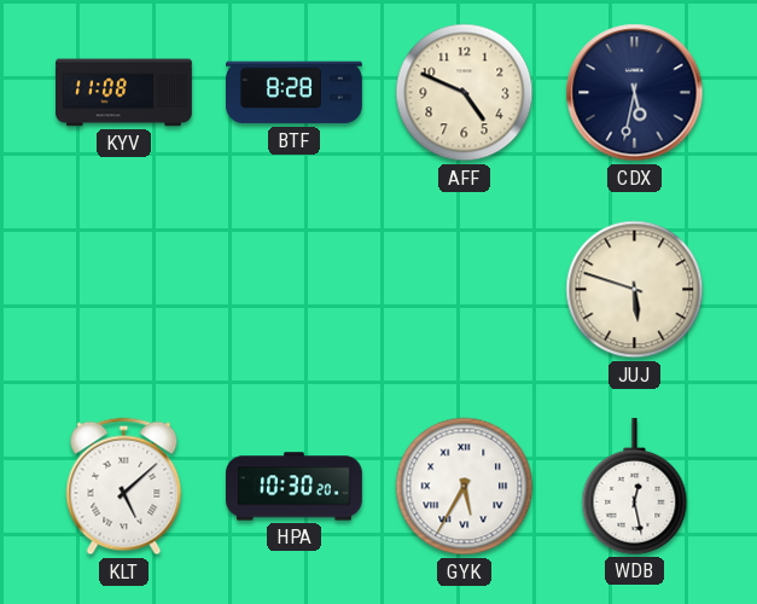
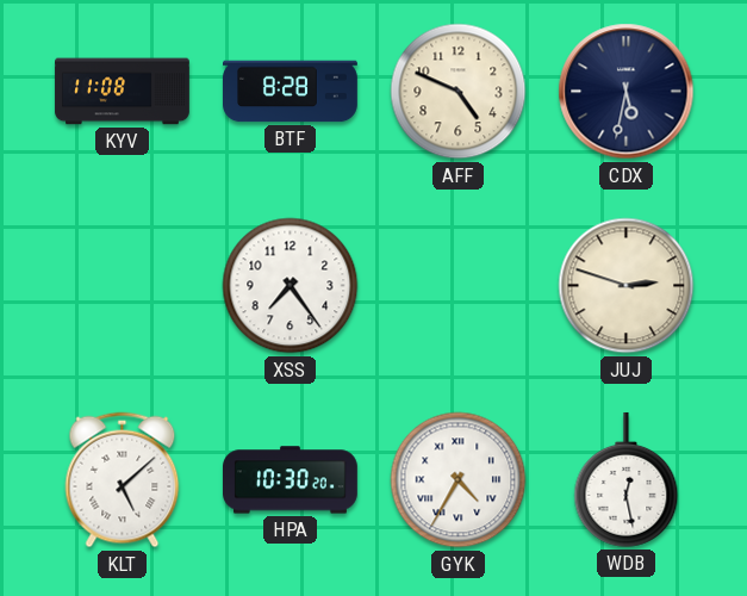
XSS: none -> 7:24 (291, 286)
JUJ: 5:48 -> 2:48 (627, 286)
GYK: 5:35 -> 4:35 (459, 480)
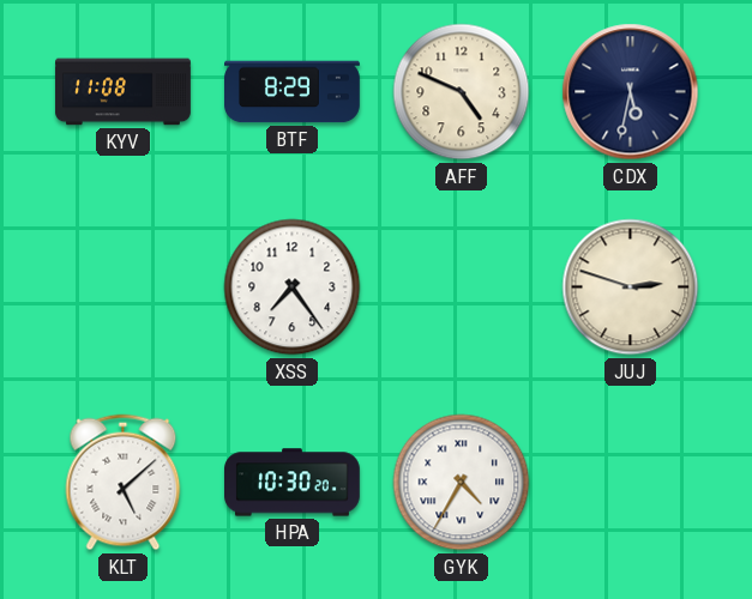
BTF: 8:28 -> 8:29 (293, 92)
WDB: 12:28 -> none (627, 479)
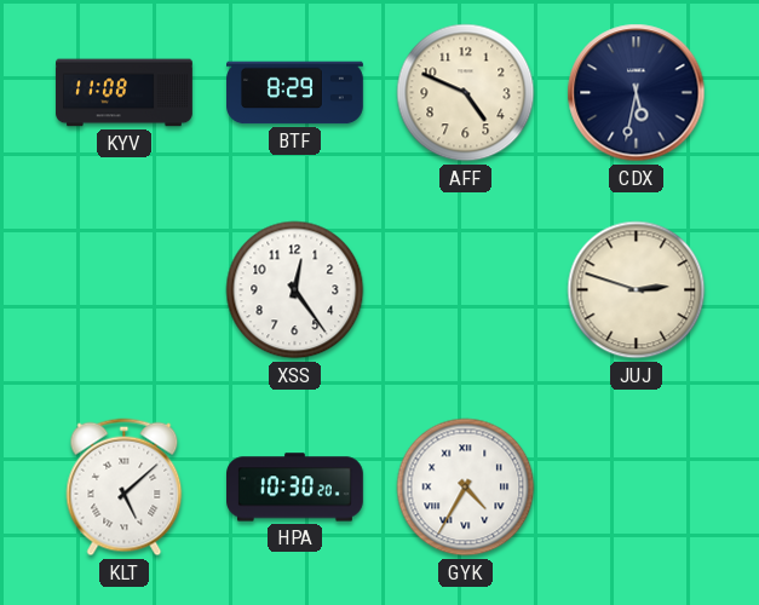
XSS: 7:24 -> 12:24 (295, 290)
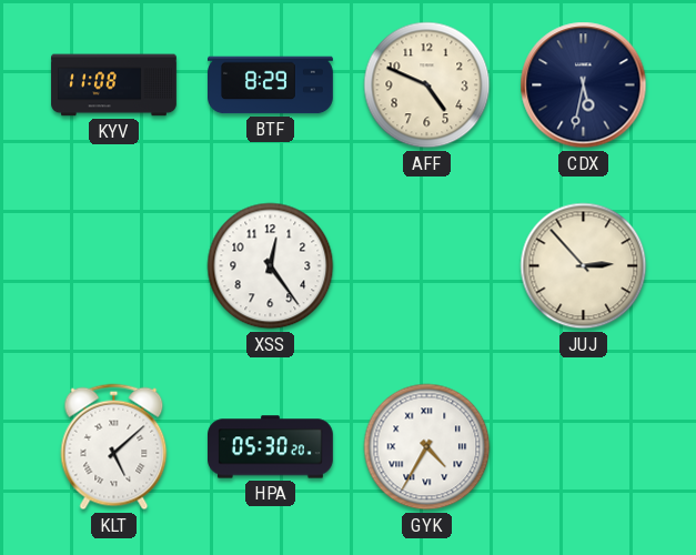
JUJ: 2:48 -> 2:53 (584, 266)
HPA: 10:30 -> 05:30 (271, 447)
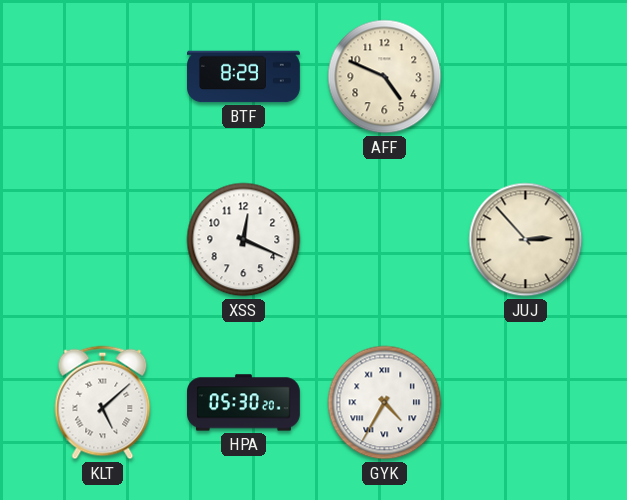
KYV: 11:08 -> none (114, 85)
CDX: 5:32 -> none (584, 85)
XSS: 12:24 -> 12:19 (244, 240)
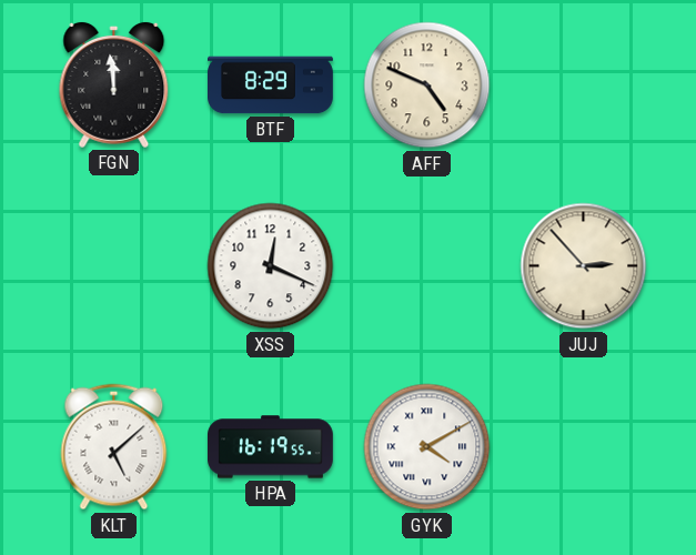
FGN: none -> 11:59 (114, 84)
HPA: 05:30 -> 16:19 (271, 447)
GYK: 4:35 -> 4:10 (427, 447)
